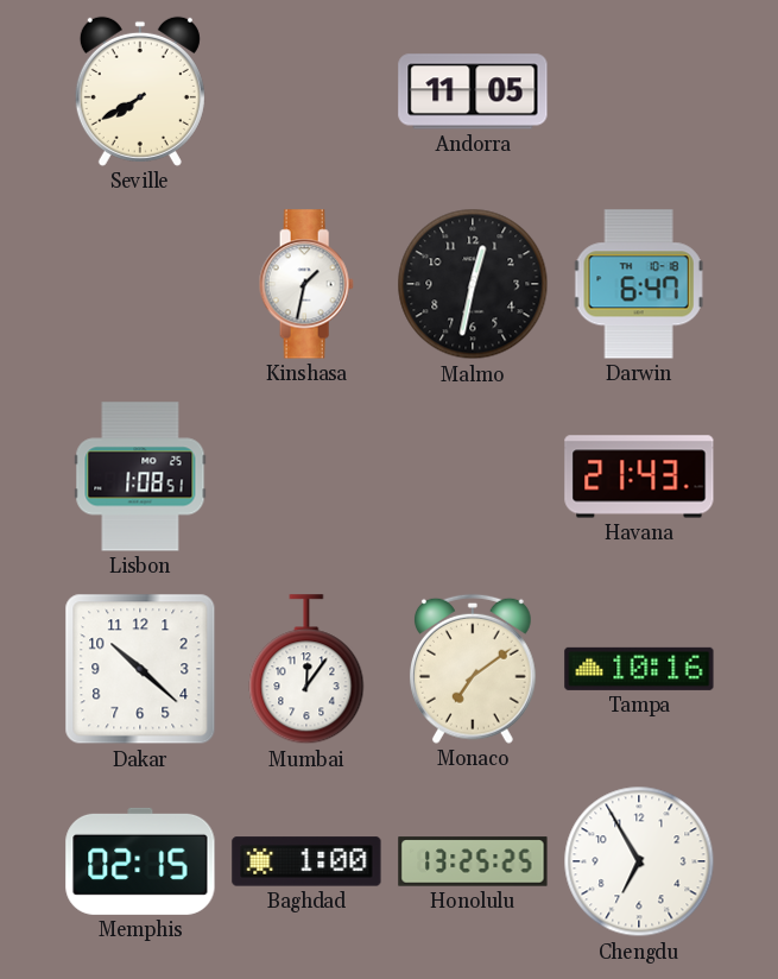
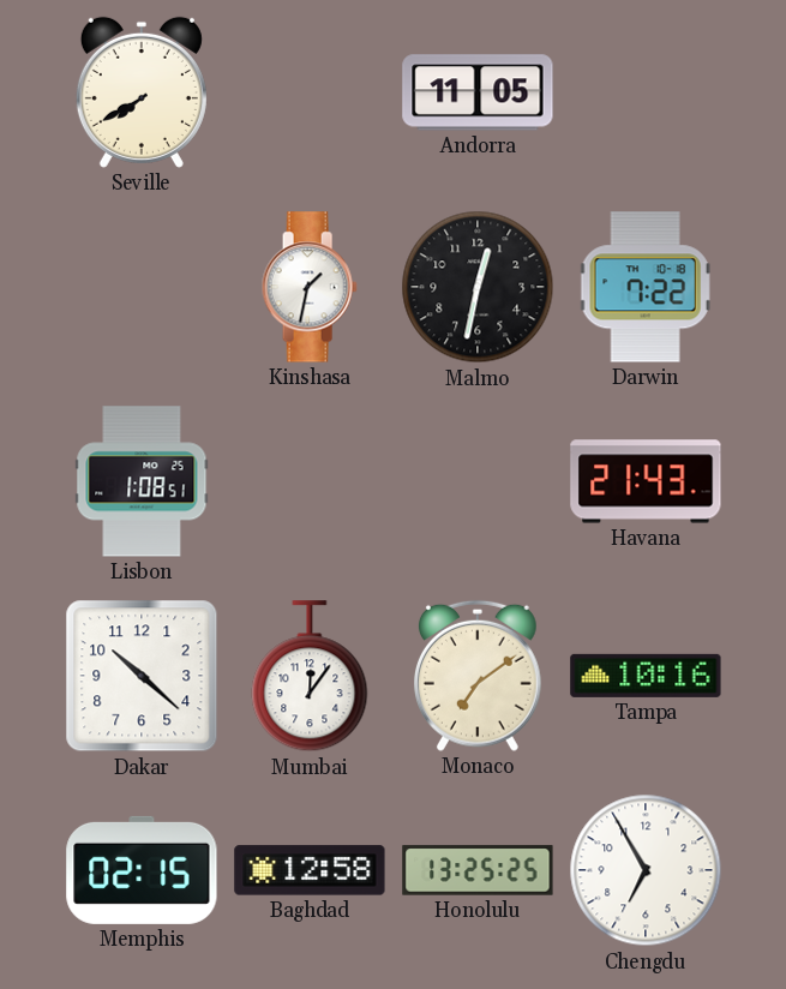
Darwin: 6:47 -> 7:22 (646, 287)
Baghdad: 1:00 -> 12:58 (310, 870)
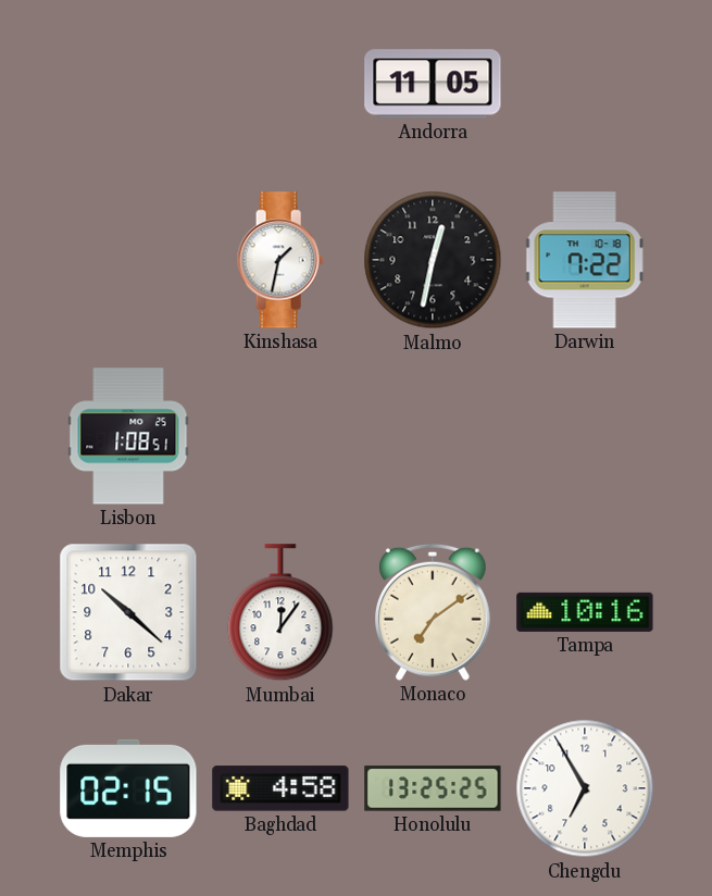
Seville: 7:40 -> none (142, 92)
Havana: 21:43 -> none (646, 481)
Baghdad: 12:58 -> 4:58 (280, 788)
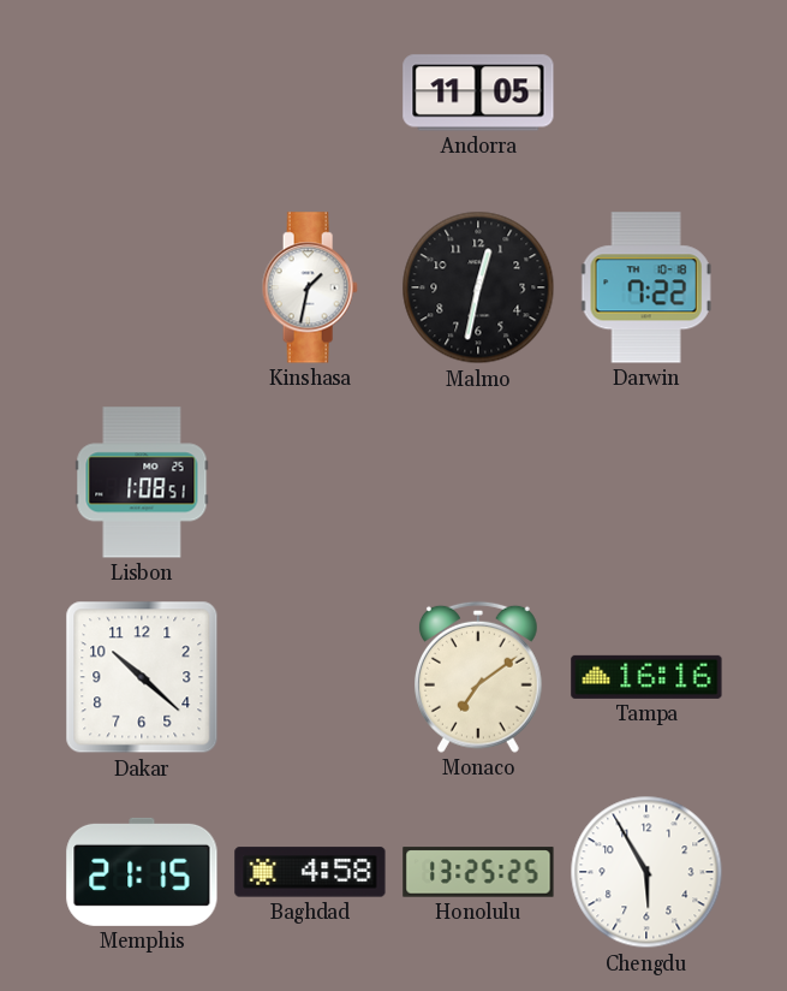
Mumbai: 12:06 -> none (280, 613)
Tampa: 10:16 -> 16:16 (646, 677)
Memphis: 02:15 -> 21:15 (142, 872)
Chengdu: 6:55 -> 5:55 (646, 872)
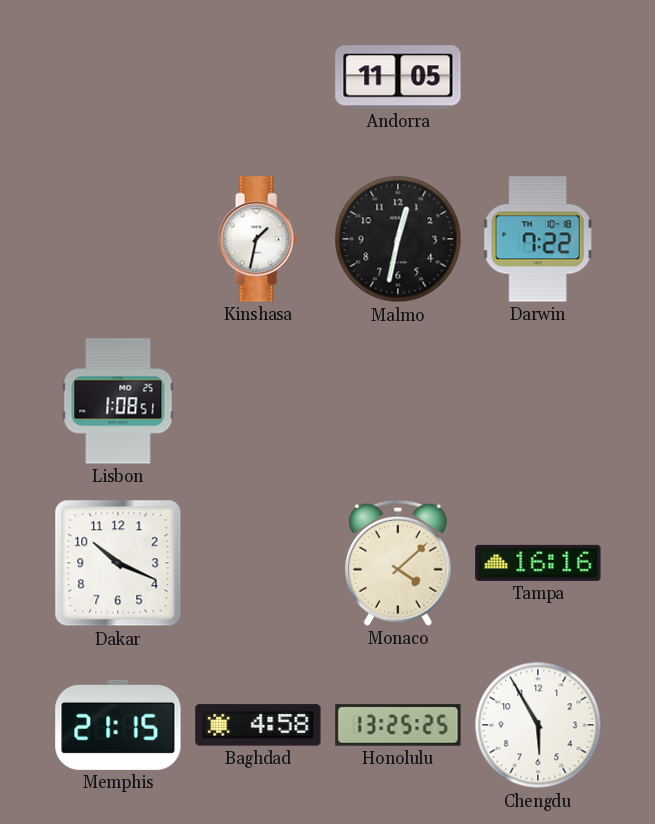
Dakar: 10:22 -> 10:19 (118, 563)
Monaco: 7:09 -> 4:08 (398, 563)
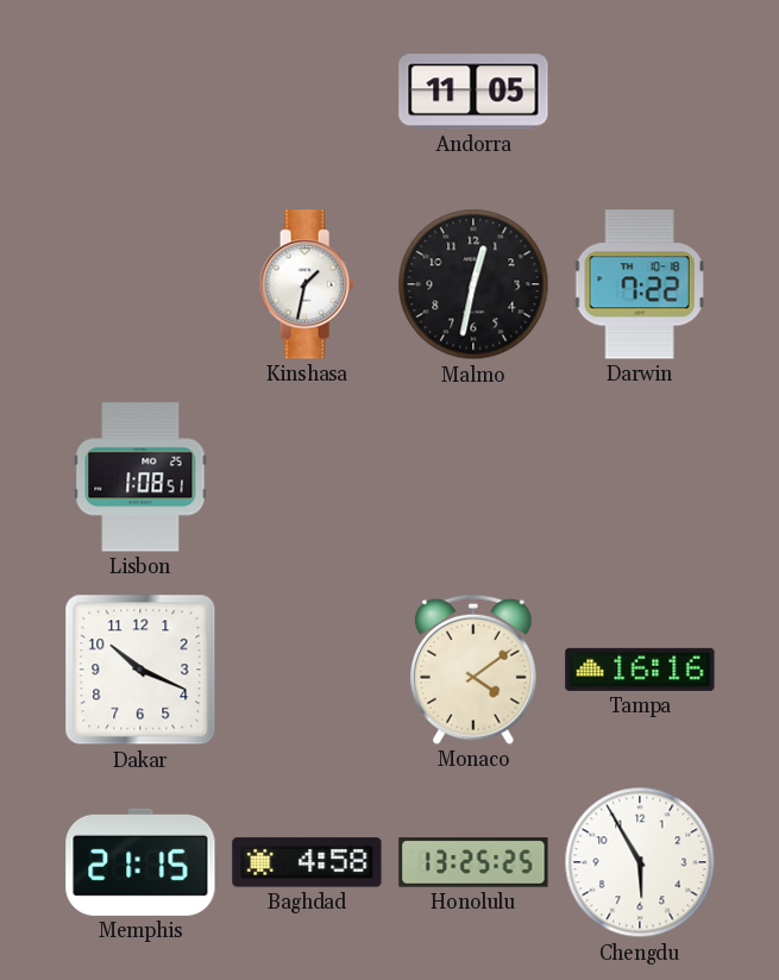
Monaco: 4:08 -> 4:09 (473, 670)
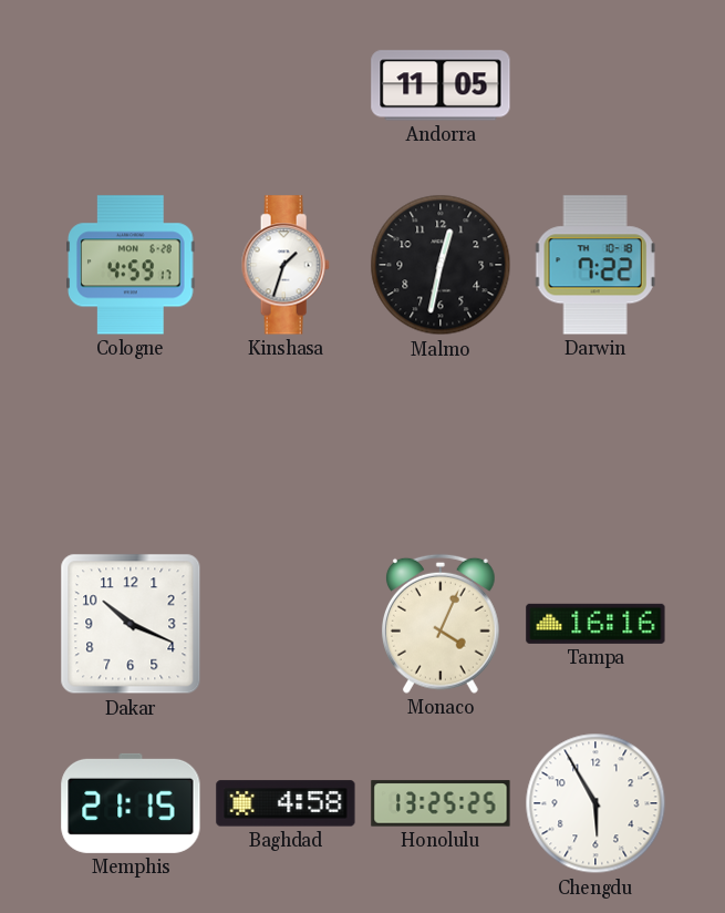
Cologne: none -> 4:59 (131, 265)
Kinshasa: 1:32 -> 1:33 (286, 265)
Lisbon: 1:08 -> none (140, 477)
Monaco: 4:09 -> 4:04 (441, 624)
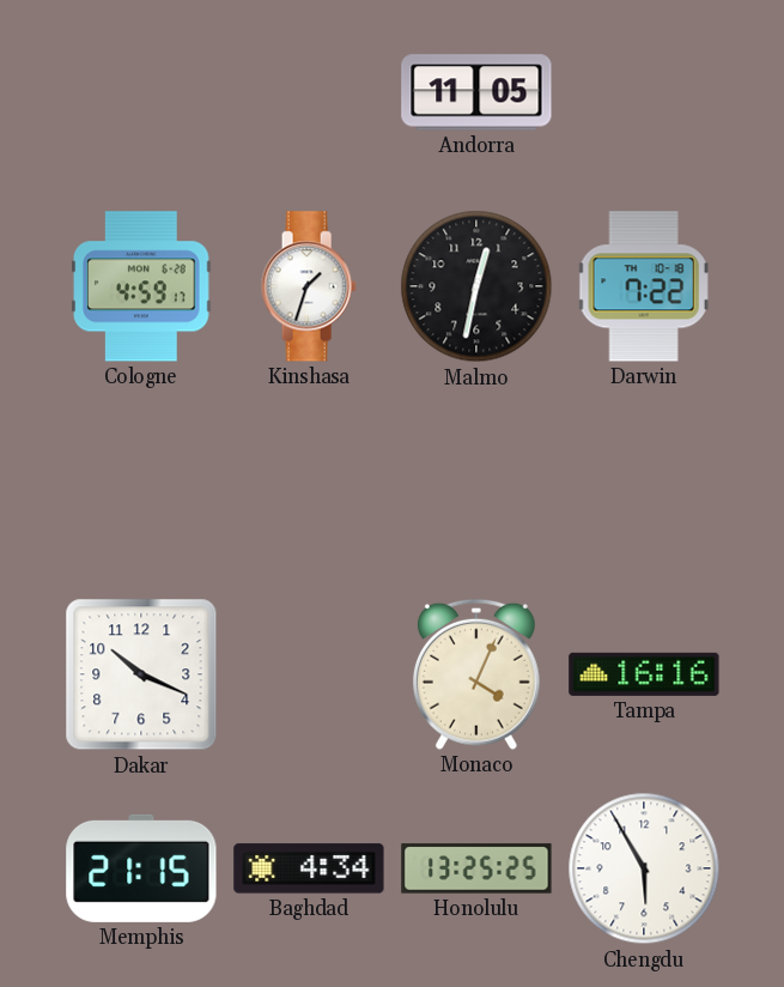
Baghdad: 4:58 -> 4:34 (309, 868)
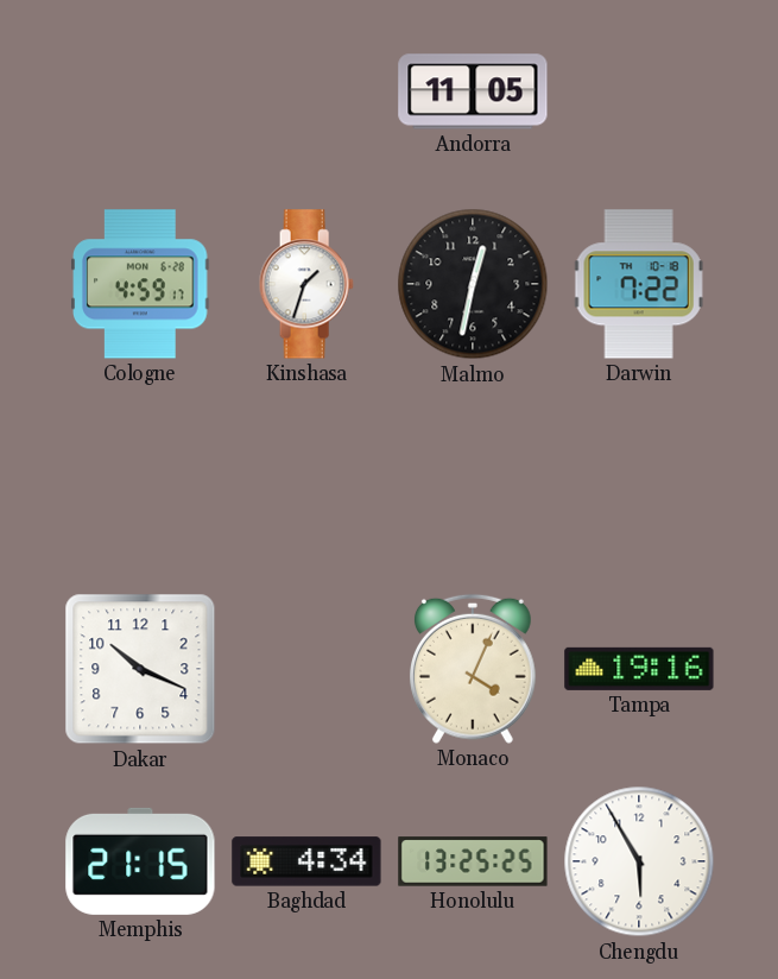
Tampa: 16:16 -> 19:16 (639, 669)
